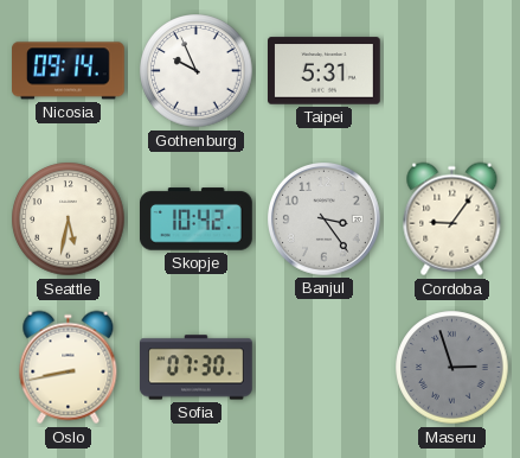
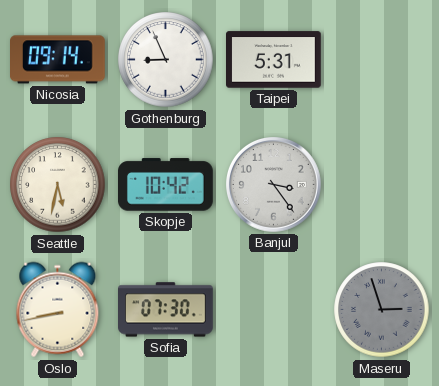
Gothenburg: 9:56 -> 8:56 (166, 60)
Cordoba: 9:06 -> none (452, 220)
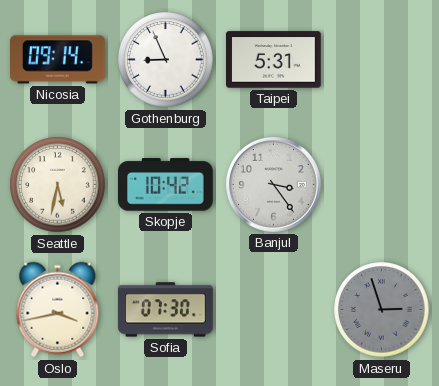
Oslo: 8:43 -> 3:43 (58, 310)
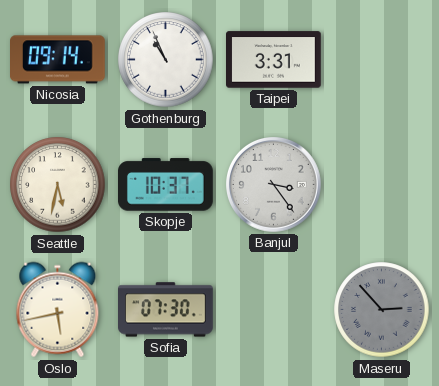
Gothenburg: 8:56 -> 10:56 (166, 60)
Taipei: 5:31 -> 3:31 (274, 60)
Skopje: 10:42 -> 10:37 (166, 185)
Oslo: 3:43 -> 5:43 (58, 310)
Maseru: 2:57 -> 2:53 (382, 310)
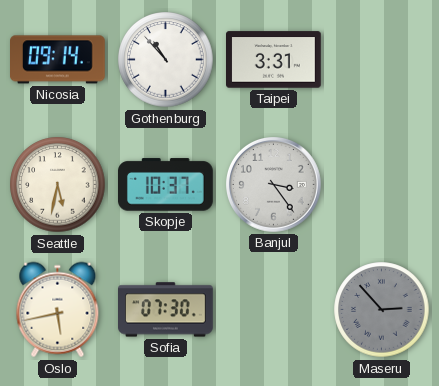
Gothenburg: 10:56 -> 10:53 (166, 60)
